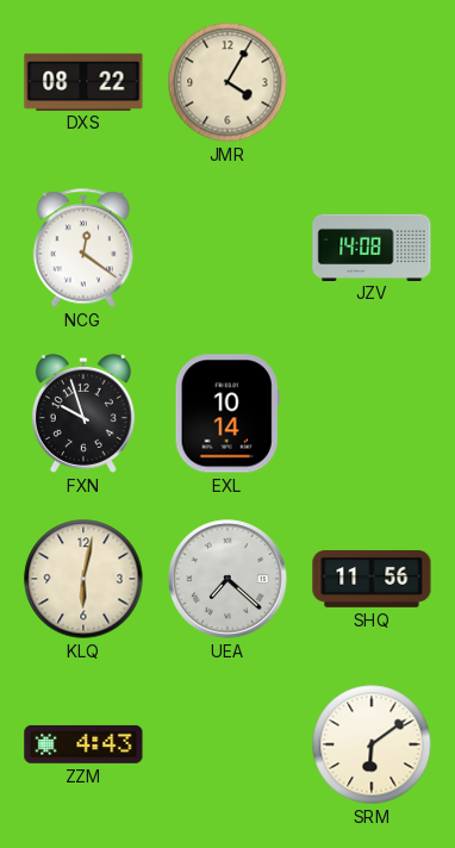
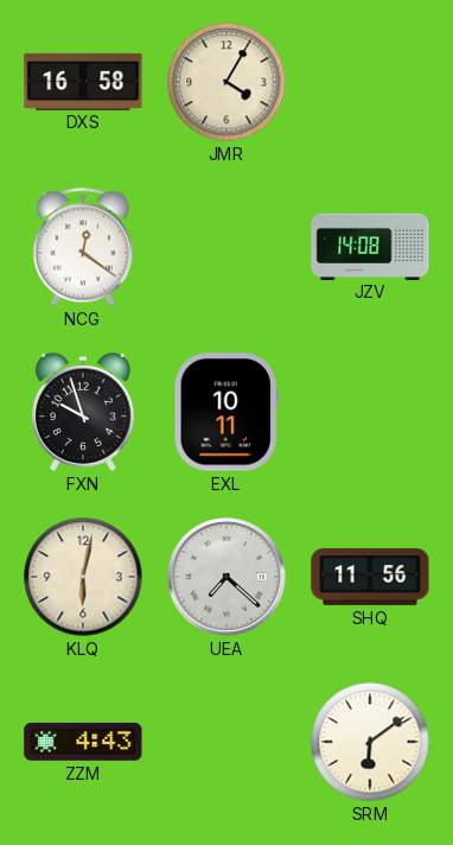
DXS: 08:22 -> 16:58 (83, 81)
EXL: 10:14 -> 10:11 (226, 412)
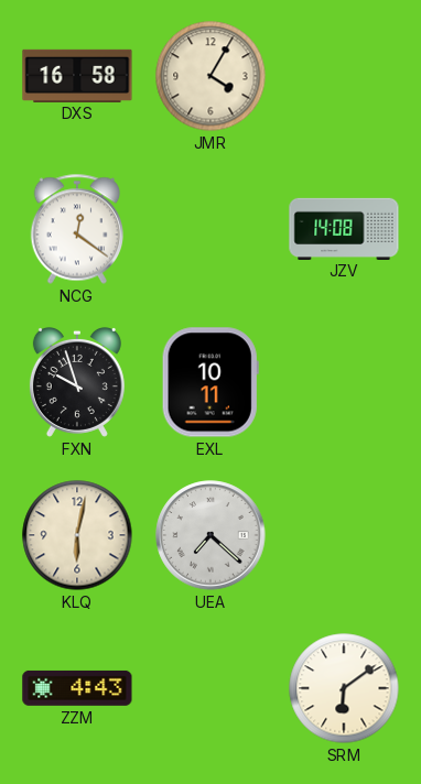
SHQ: 11:56 -> none (370, 577)
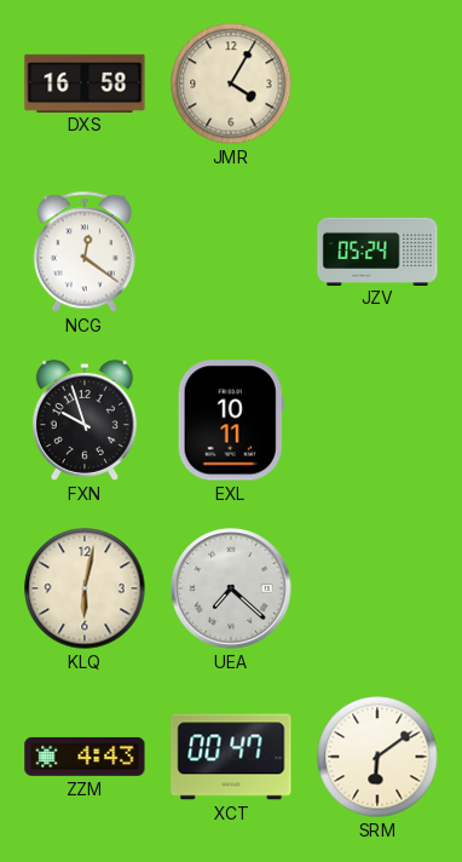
JZV: 14:08 -> 05:24 (377, 251)
XCT: none -> 00:47 (231, 757)
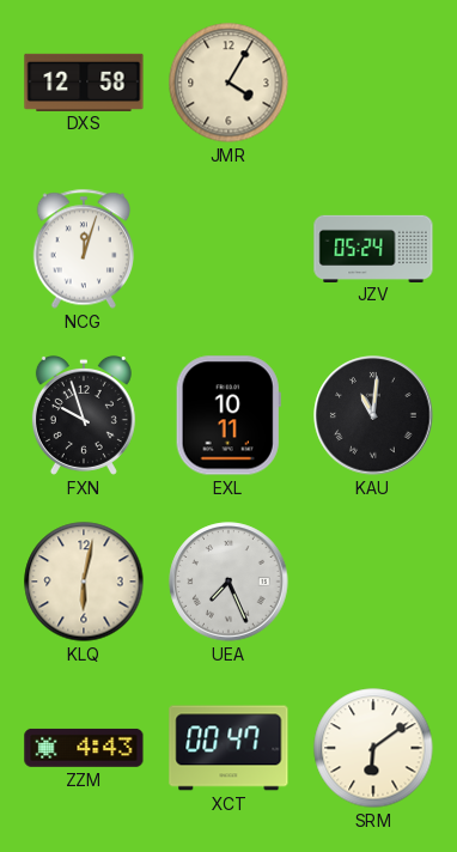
DXS: 16:58 -> 12:58 (84, 81)
NCG: 12:21 -> 12:03 (83, 249)
KAU: none -> 11:01 (373, 415)
UEA: 7:22 -> 7:26 (228, 582)
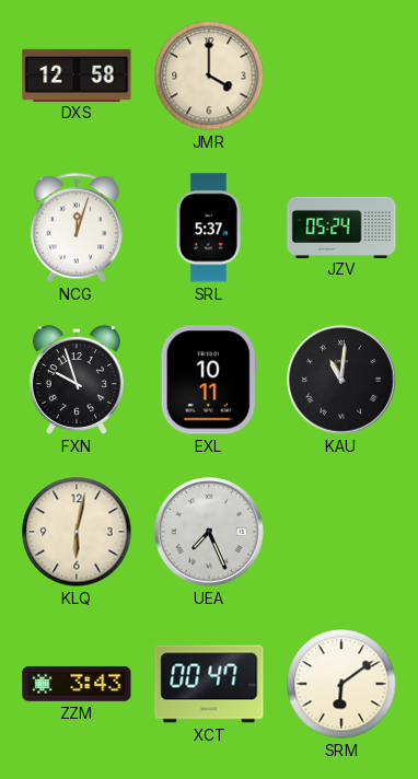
JMR: 4:05 -> 4:00 (209, 75)
SRL: none -> 5:37 (208, 228)
ZZM: 4:43 -> 3:43 (77, 684)
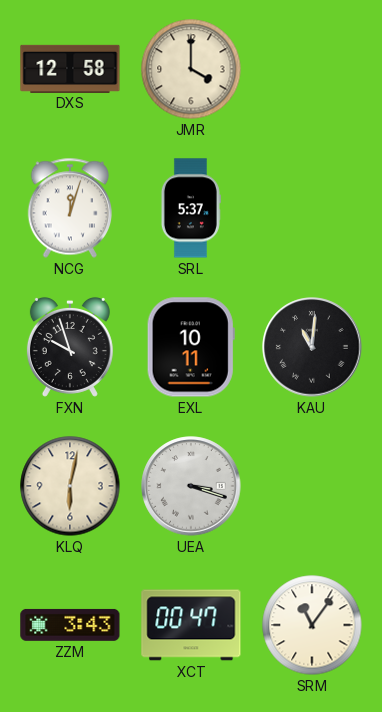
JZV: 05:24 -> none (341, 226)
UEA: 7:26 -> 3:18 (191, 486)
SRM: 6:09 -> 11:06 (312, 625)
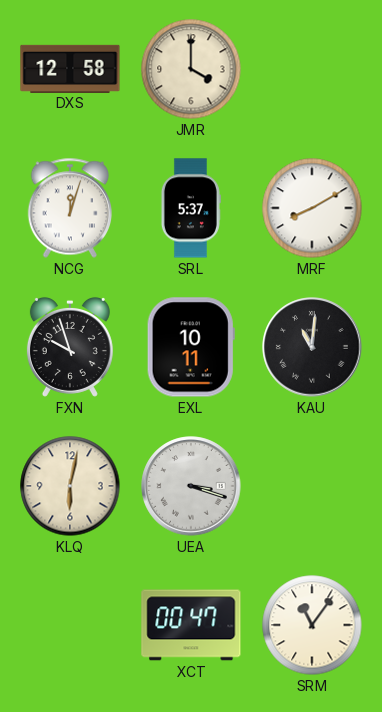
MRF: none -> 8:10 (312, 208)
ZZM: 3:43 -> none (70, 625)
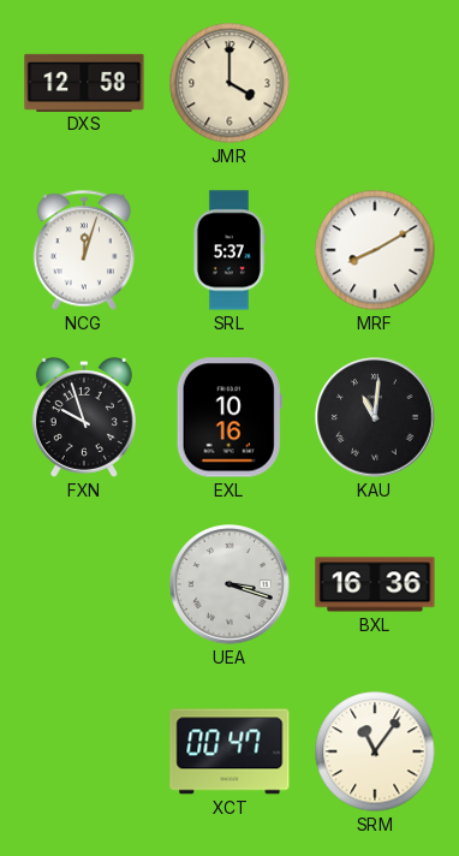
EXL: 10:11 -> 10:16 (229, 417)
KLQ: 6:02 -> none (70, 486)
BXL: none -> 16:36 (375, 584)
